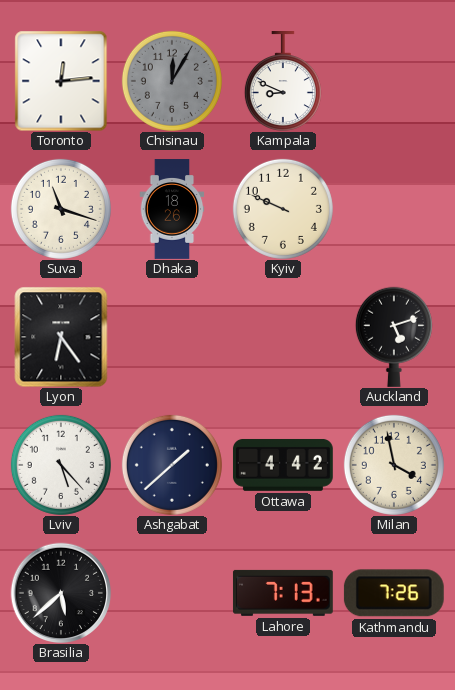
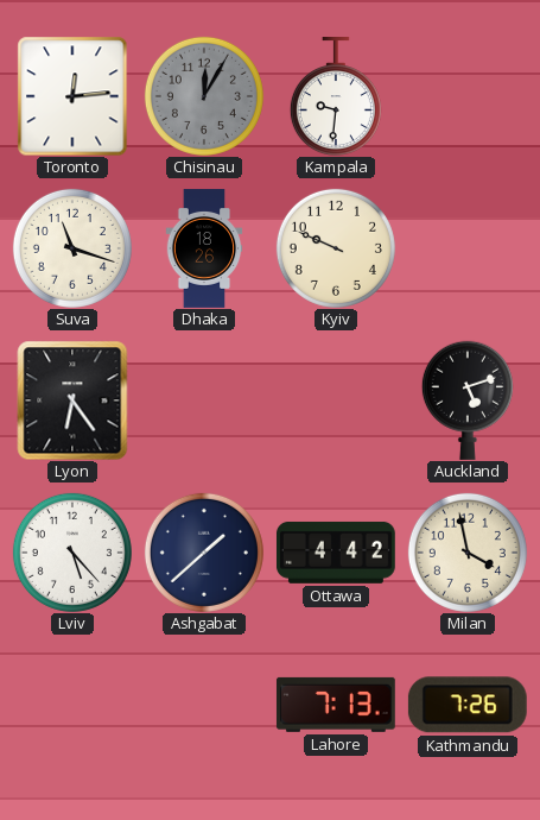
Kampala: 8:49 -> 9:31 (336, 97)
Brasilia: 5:38 -> none (61, 593)
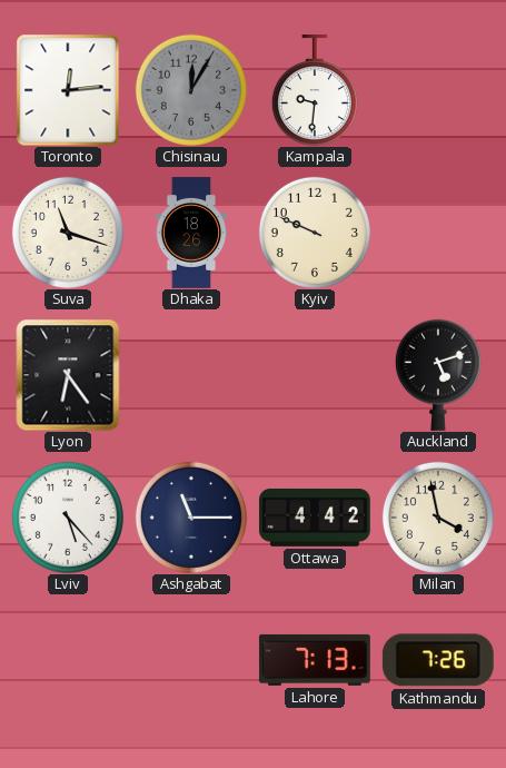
Ashgabat: 1:38 -> 11:15 (191, 518)
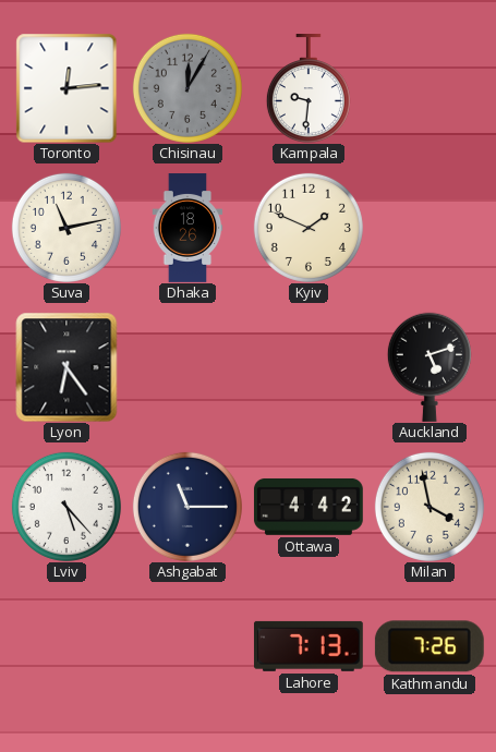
Suva: 11:18 -> 11:13 (66, 228)
Kyiv: 9:49 -> 1:49 (309, 228)
